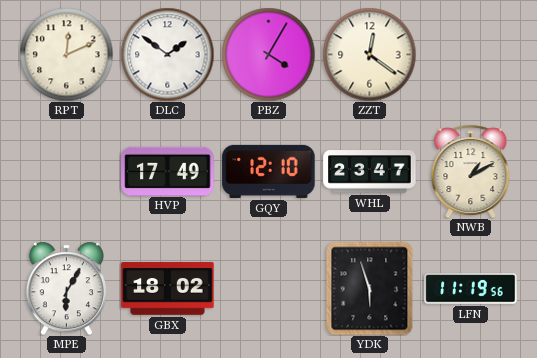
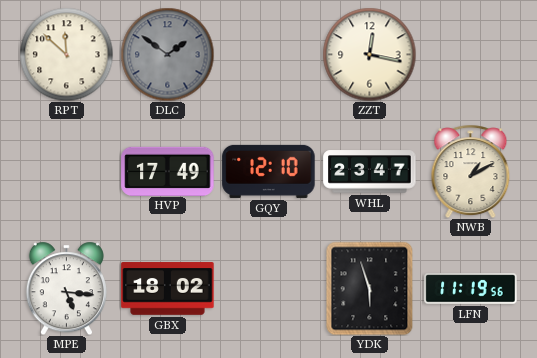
RPT: 12:11 -> 11:52 (66, 54)
DLC dial: white -> grey (167, 54)
PBZ: 4:05 -> none (268, 54)
ZZT: 12:21 -> 12:17 (369, 54)
MPE: 6:05 -> 5:16 (66, 288)
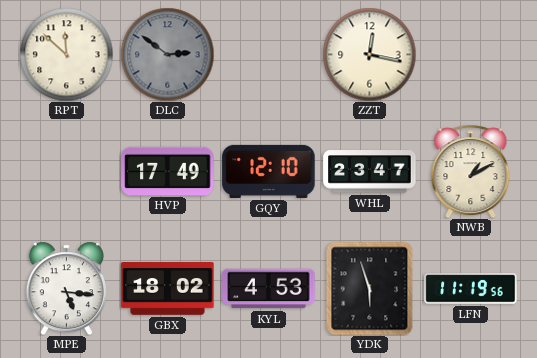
DLC: 1:51 -> 2:51 (167, 54)
KYL: none -> 4:53 (269, 289)
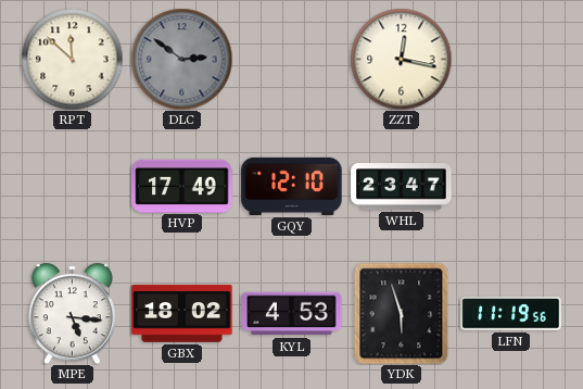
NWB: 1:10 -> none (471, 171)
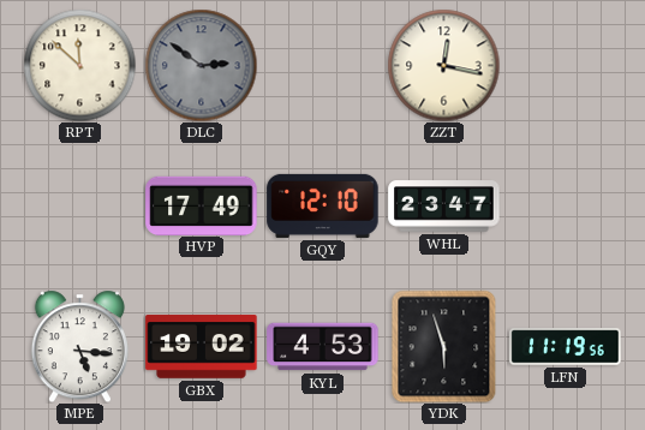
GBX: 18:02 -> 19:02 (202, 347)
